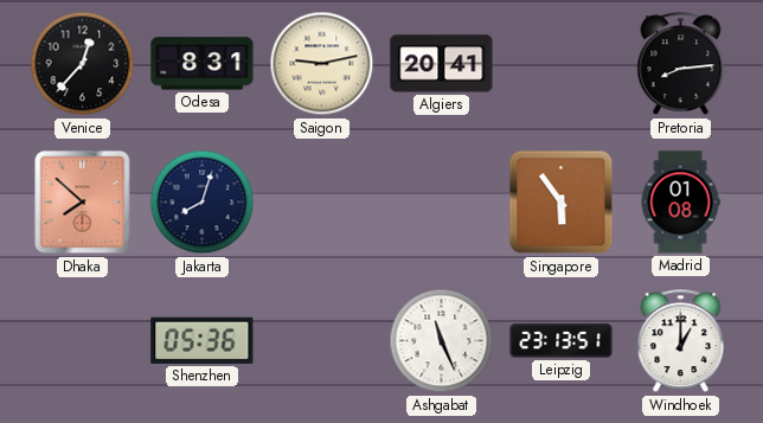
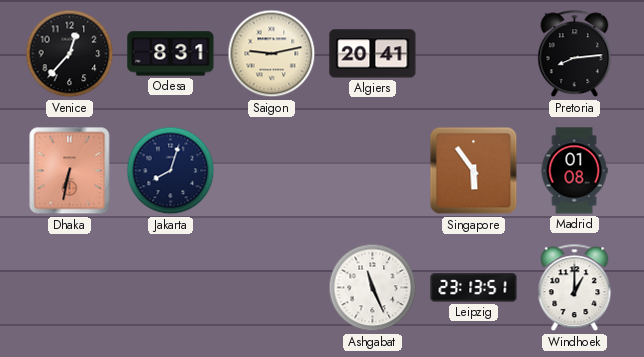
Dhaka: 7:52 -> 6:32 (70, 171)
Shenzhen: 05:36 -> none (203, 340)
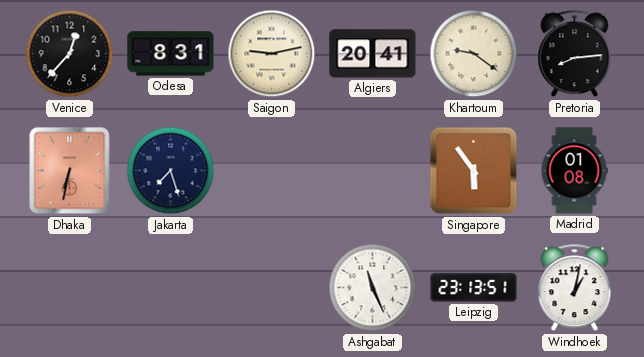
Khartoum: none -> 9:21 (474, 54)
Jakarta: 8:03 -> 7:27 (171, 171)
Windhoek: 1:00 -> 1:02 (575, 288)
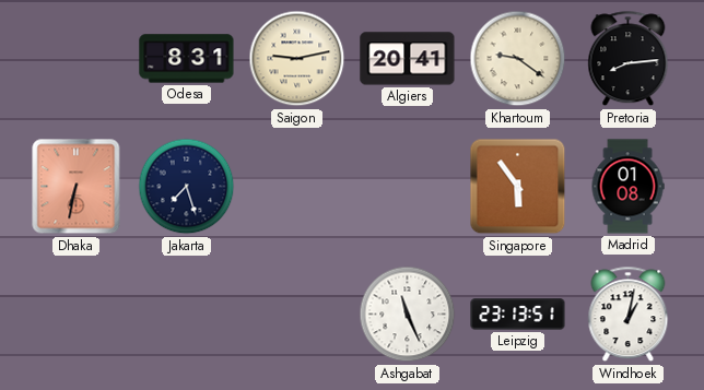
Venice: 12:37 -> none (70, 54)
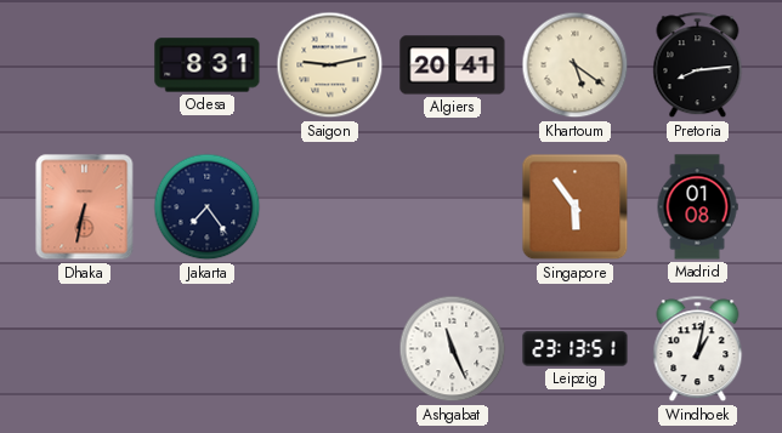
Khartoum: 9:21 -> 5:21 (576, 65)
Jakarta: 7:27 -> 7:24 (208, 207)
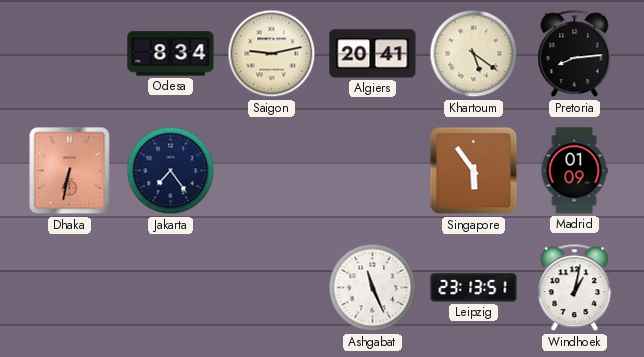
Odesa: 8:31 -> 8:34 (171, 54)
Madrid: 01:08 -> 01:09 (574, 171)
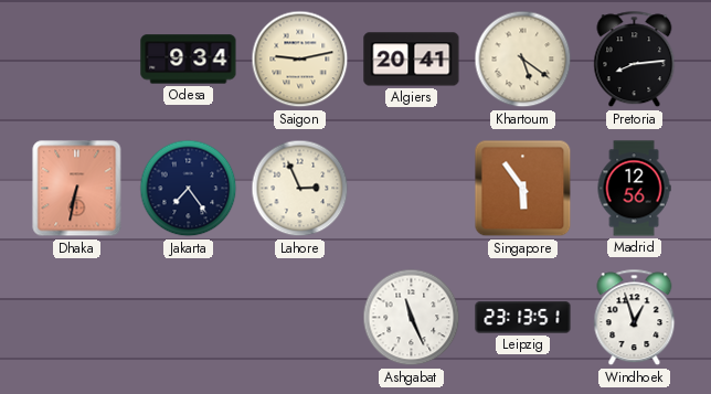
Odesa: 8:34 -> 9:34 (189, 60)
Lahore: none -> 2:56 (300, 189)
Madrid: 01:09 -> 12:56 (634, 189)
Windhoek: 1:02 -> 12:57 (635, 318)
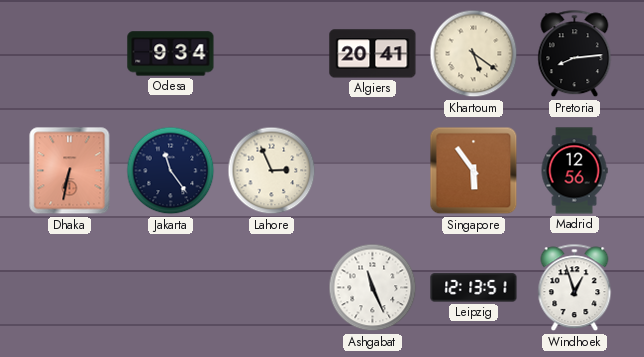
Saigon: 9:13 -> none (300, 60)
Jakarta: 7:24 -> 11:24 (171, 171)
Leipzig: 23:13 -> 12:13 (474, 288)
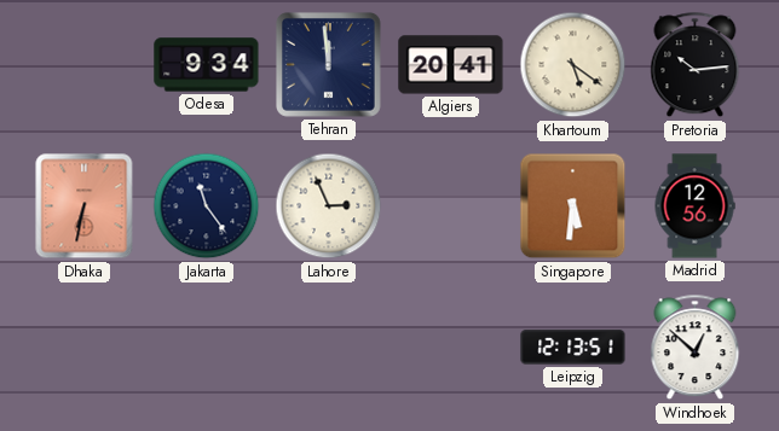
Tehran: none -> 11:59 (328, 64)
Pretoria: 8:14 -> 10:14 (696, 65)
Singapore: 5:54 -> 5:31 (573, 206)
Ashgabat: 11:26 -> none (373, 288)
Windhoek: 12:57 -> 12:52 (696, 348)
